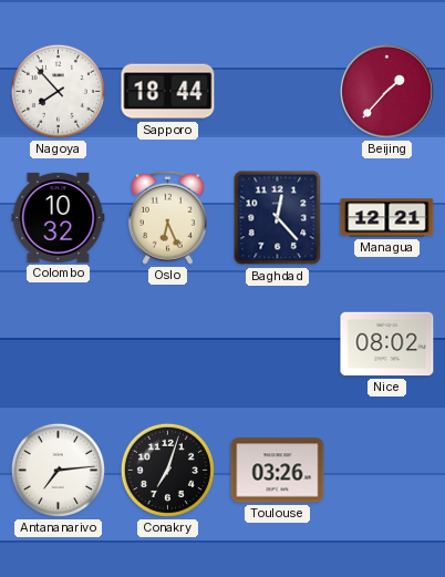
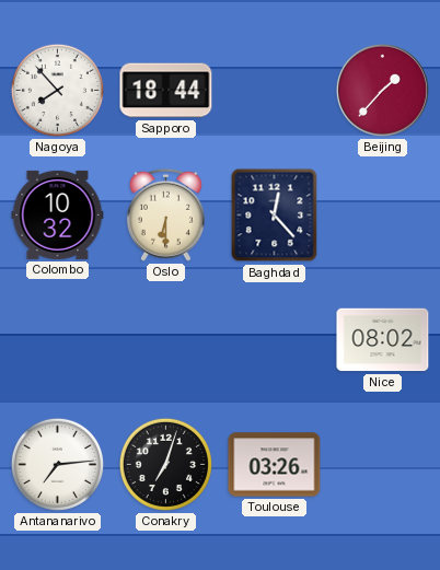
Oslo: 6:26 -> 6:30 (165, 214)
Managua: 12:21 -> none (387, 218)
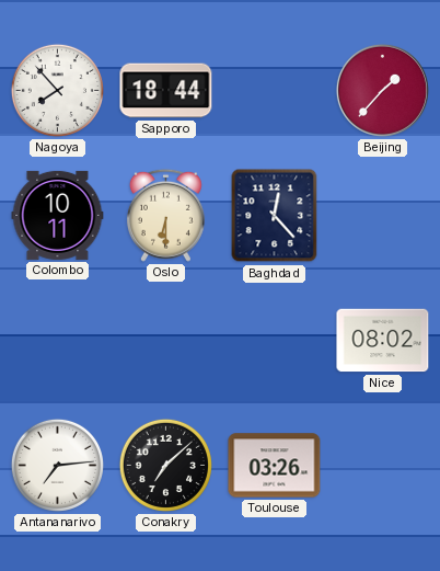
Colombo: 10:32 -> 10:11 (58, 215)
Conakry: 7:03 -> 7:08 (165, 465)
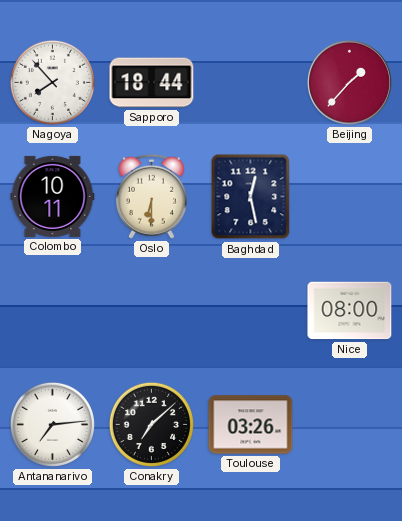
Baghdad: 12:23 -> 12:28 (251, 197)
Nice: 08:02 -> 08:00 (350, 311)
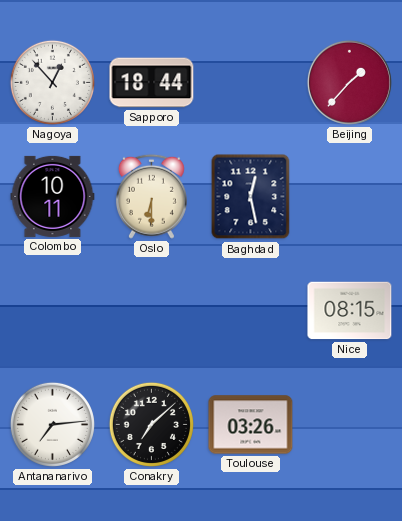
Nagoya: 7:53 -> 12:53 (52, 82)
Nice: 08:00 -> 08:15 (350, 311)
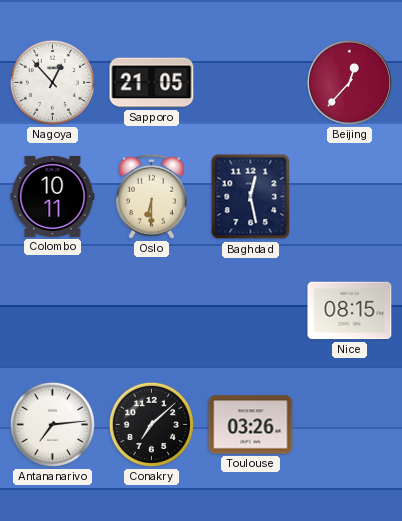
Sapporo: 18:44 -> 21:05 (152, 83)
Beijing: 1:37 -> 12:37 (349, 82)
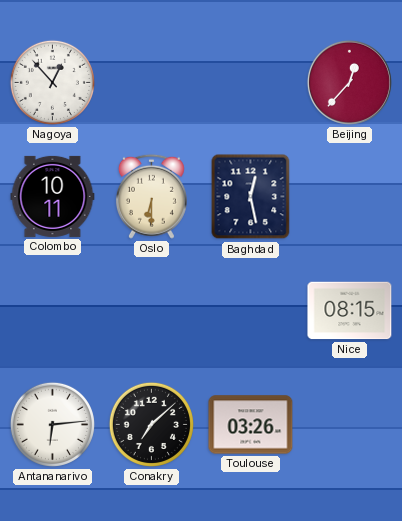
Sapporo: 21:05 -> none (152, 83)
Antananarivo: 7:14 -> 6:14 (52, 424)
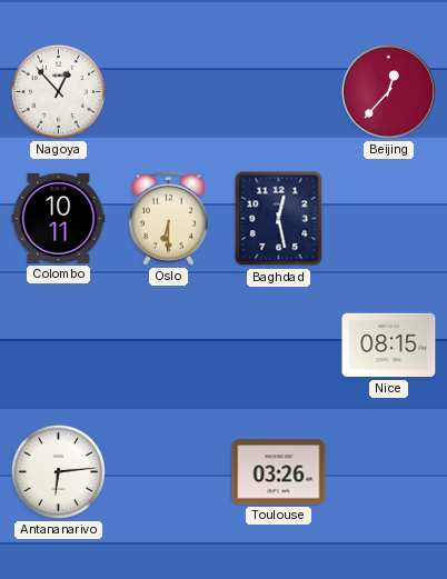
Conakry: 7:08 -> none (151, 424)
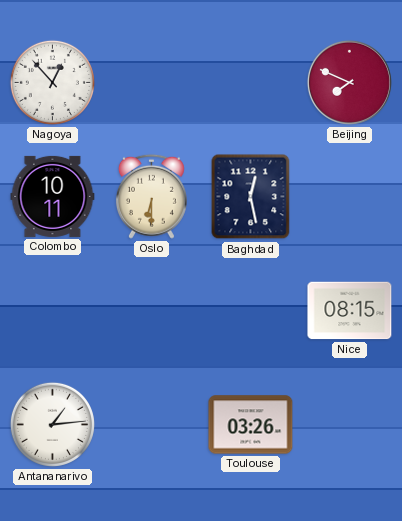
Beijing: 12:37 -> 7:49 (349, 82)
Antananarivo: 6:14 -> 1:14 (52, 424)
